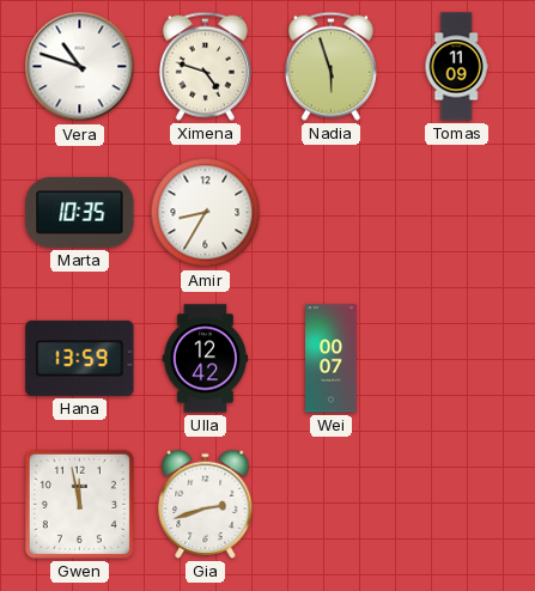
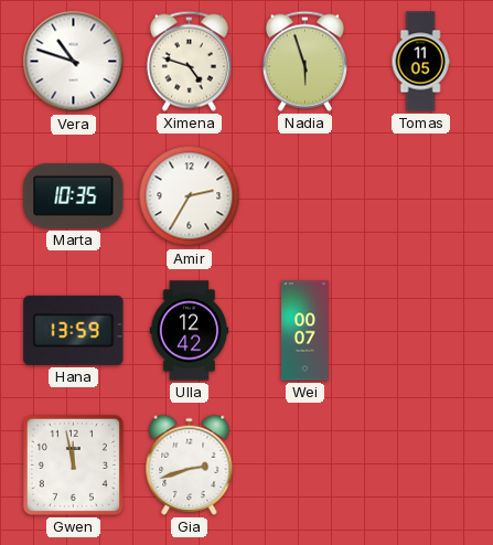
Tomas: 11:09 -> 11:05 (420, 62)
Amir: 8:35 -> 2:35 (190, 196)
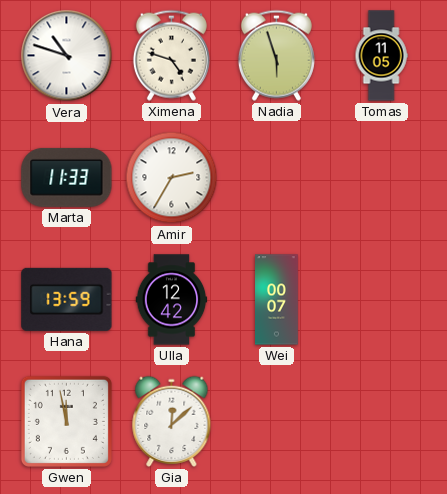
Marta: 10:35 -> 11:33 (67, 177)
Gia: 2:42 -> 12:08 (172, 421)
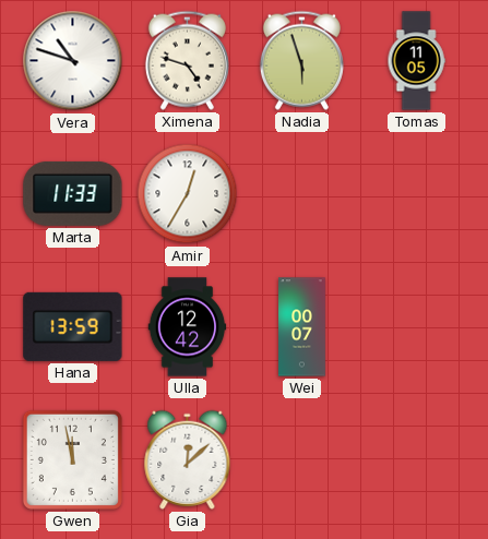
Amir: 2:35 -> 12:35 (188, 194)
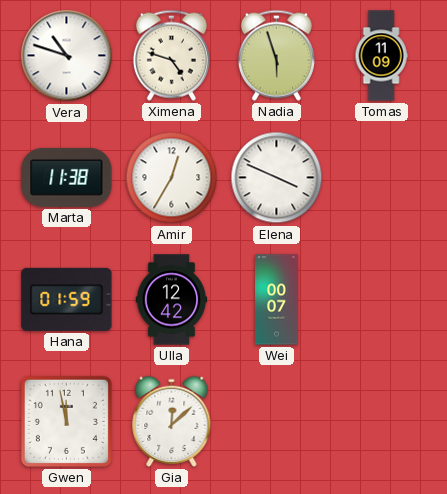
Tomas: 11:05 -> 11:09 (381, 56)
Marta: 11:33 -> 11:38 (67, 177)
Elena: none -> 3:49 (277, 178)
Hana: 13:59 -> 01:59 (67, 299)
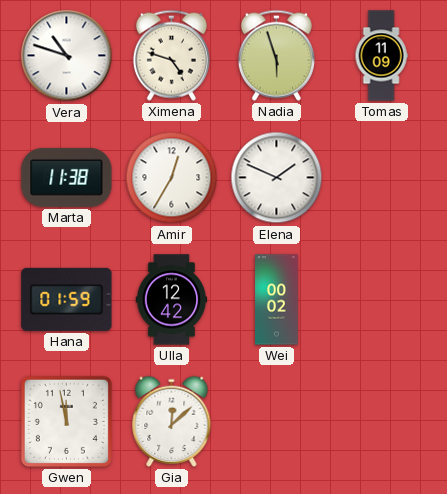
Elena: 3:49 -> 1:49 (277, 178)
Wei: 00:07 -> 00:02 (277, 300)
